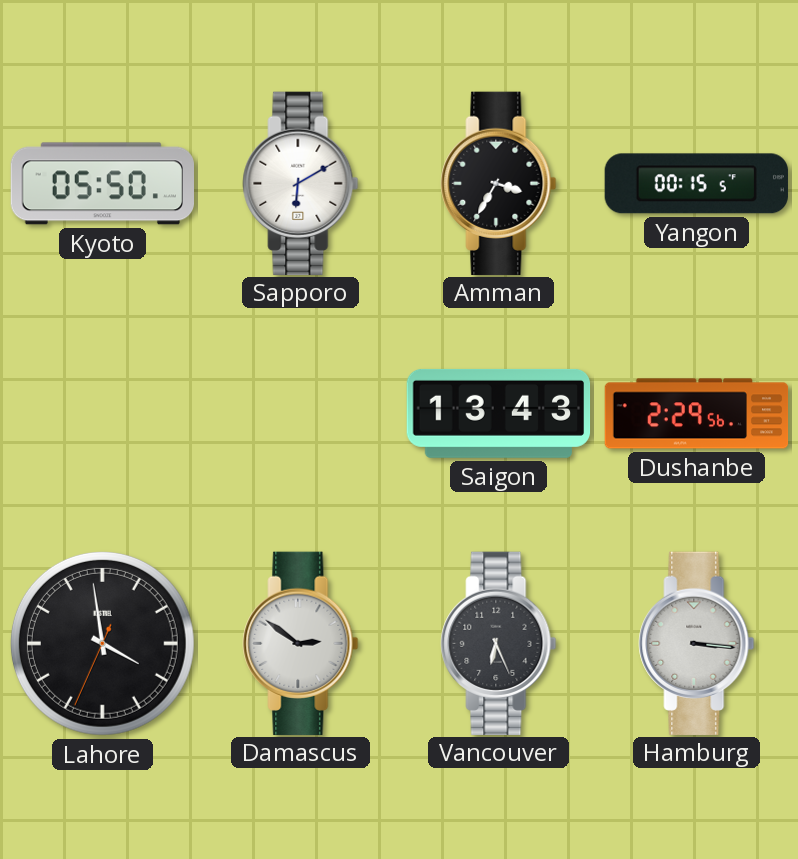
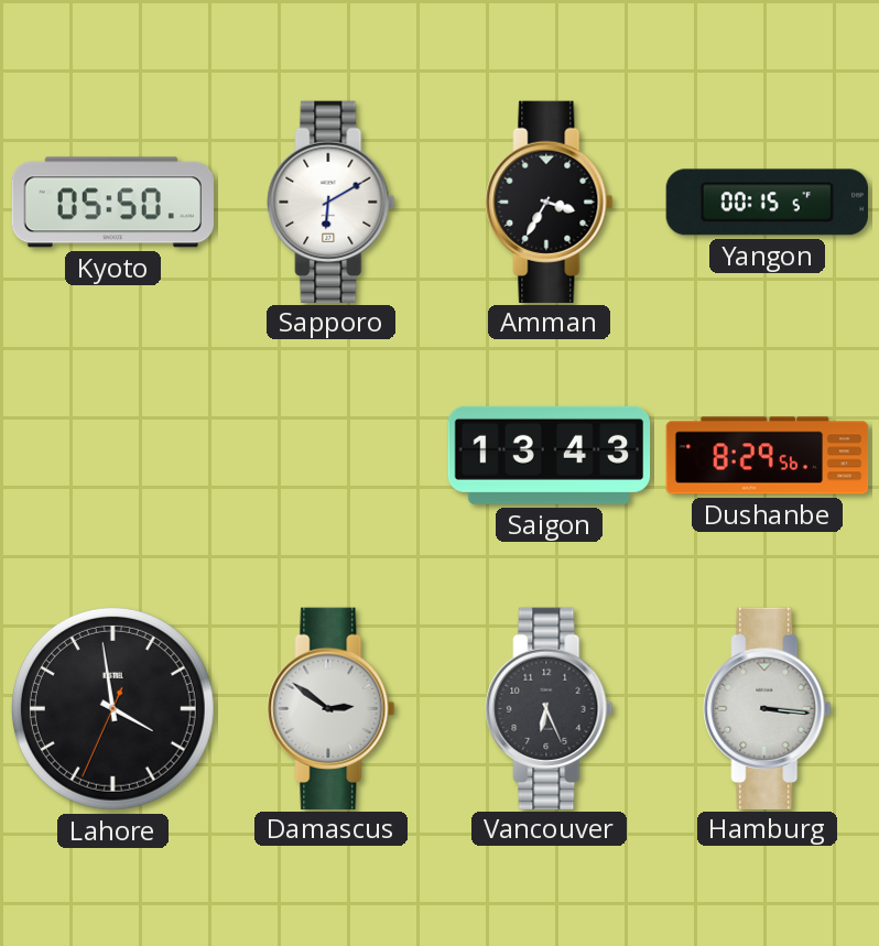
Dushanbe: 2:29 -> 8:29 (768, 456)
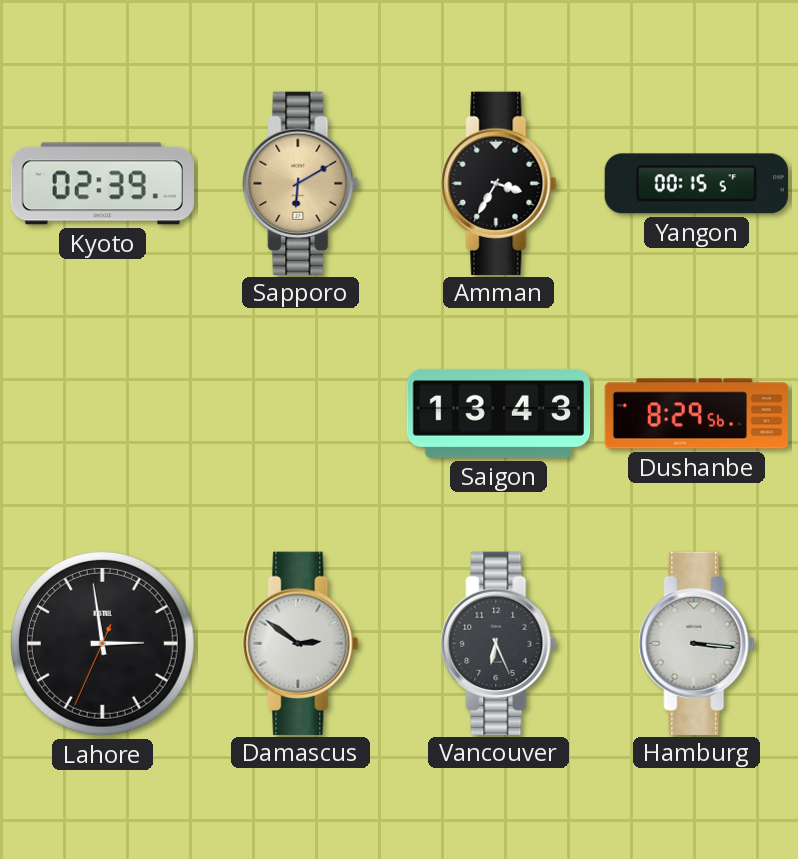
Kyoto: 05:50 -> 02:39 (102, 184)
Sapporo dial: white -> champagne (301, 183)
Lahore: 3:58 -> 2:58 (102, 643)
